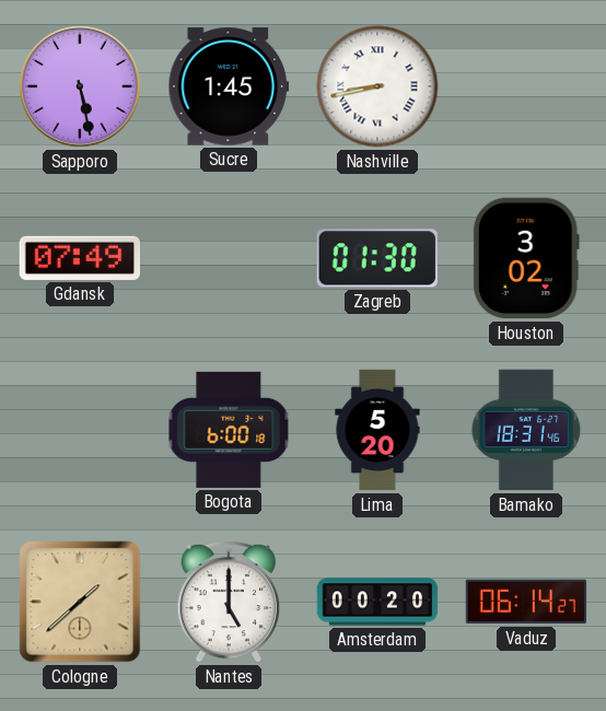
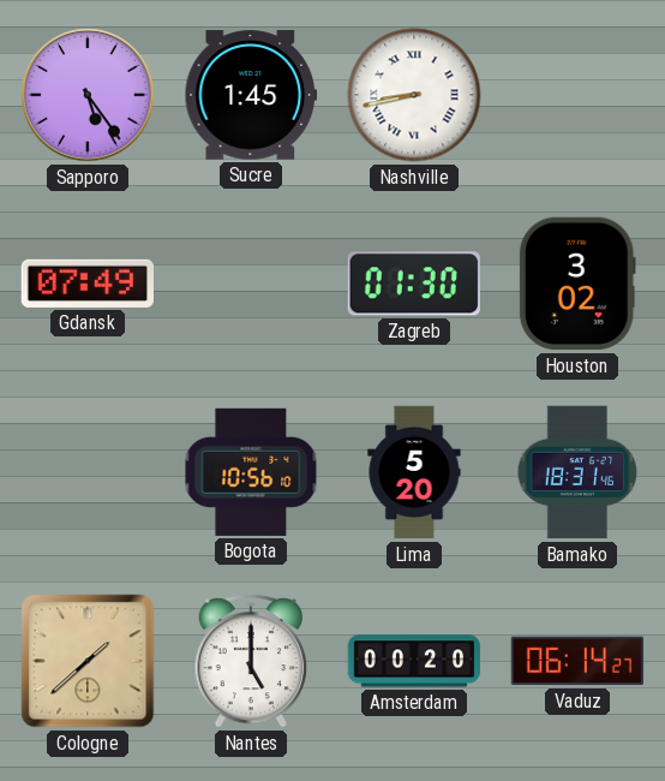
Sapporo: 5:28 -> 5:24 (88, 95)
Bogota: 6:00 -> 10:56 (251, 472)
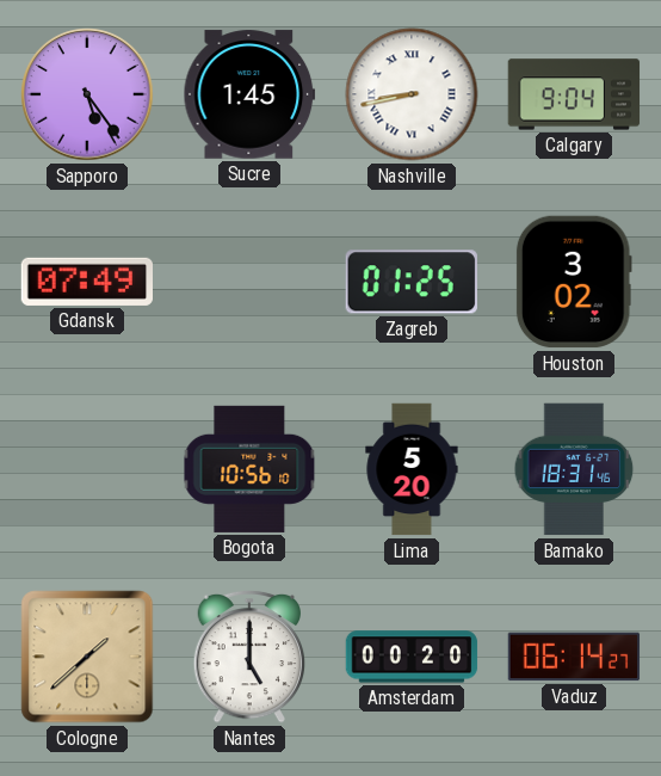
Calgary: none -> 9:04 (574, 94)
Zagreb: 01:30 -> 01:25 (412, 282)
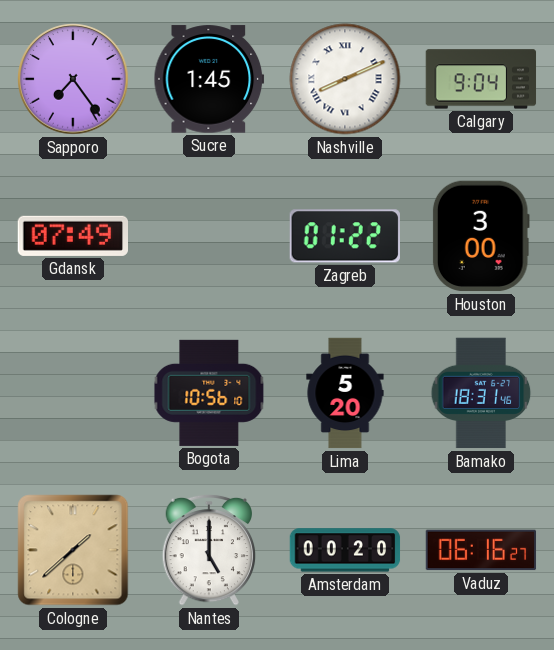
Sapporo: 5:24 -> 7:24 (73, 79)
Nashville: 8:43 -> 8:11 (345, 79)
Zagreb: 01:25 -> 01:22 (345, 236)
Houston: 3:02 -> 3:00 (481, 236)
Vaduz: 06:14 -> 06:16 (481, 550)
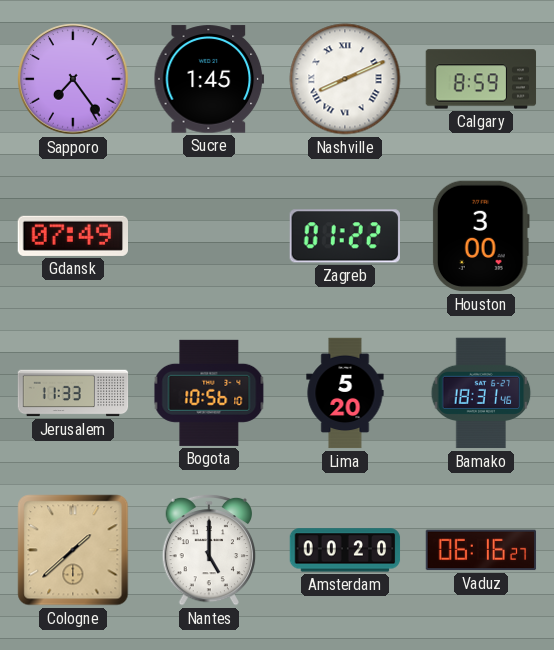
Calgary: 9:04 -> 8:59 (481, 79)
Jerusalem: none -> 11:33 (73, 393)
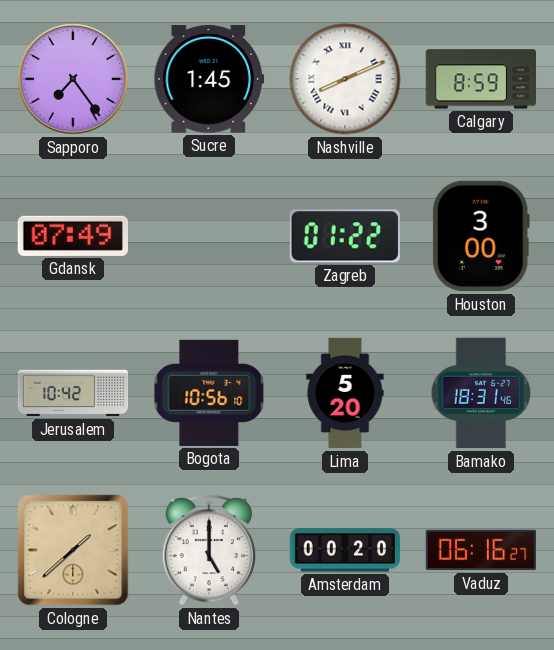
Jerusalem: 11:33 -> 10:42 (73, 393)
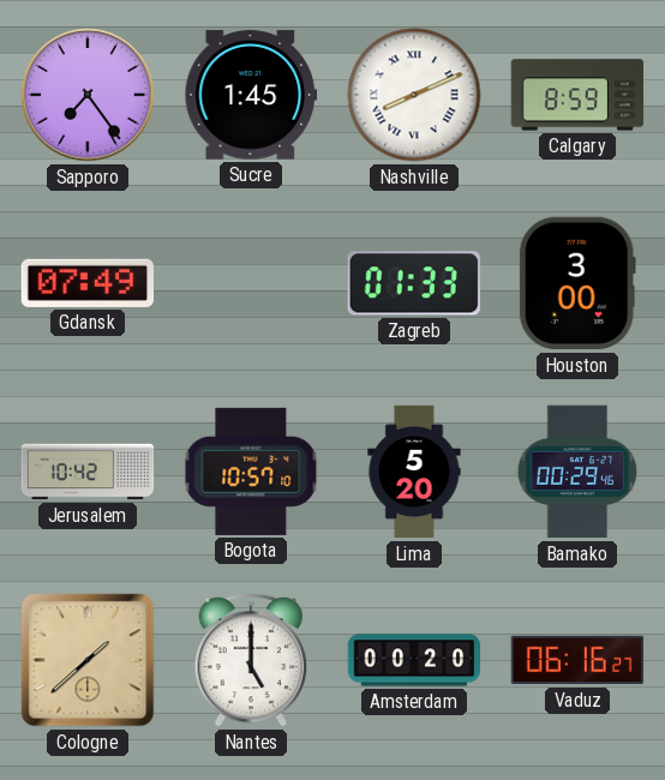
Zagreb: 01:22 -> 01:33 (414, 283)
Bogota: 10:56 -> 10:57 (251, 472)
Bamako: 18:31 -> 00:29 (577, 472)
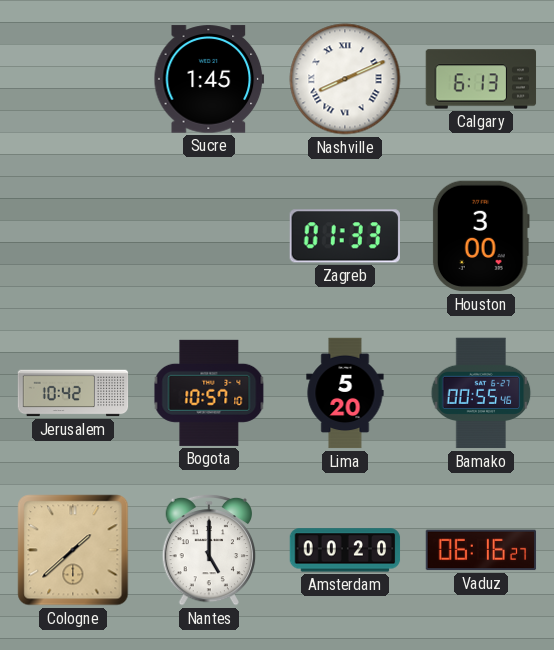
Sapporo: 7:24 -> none (88, 95)
Calgary: 8:59 -> 6:13 (481, 79)
Gdansk: 07:49 -> none (86, 283)
Bamako: 00:29 -> 00:55 (481, 393)
